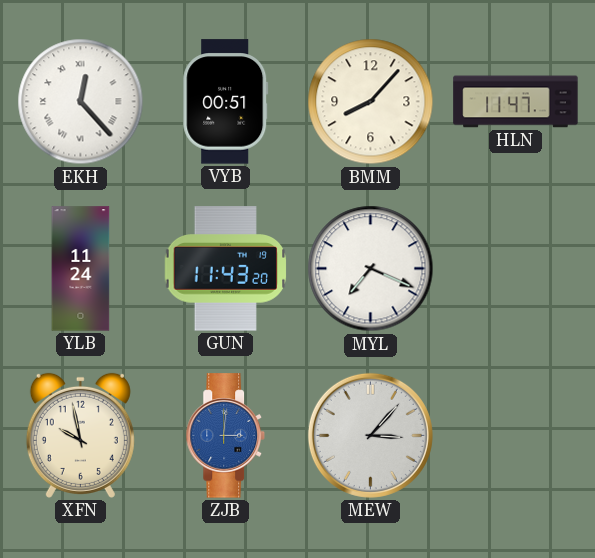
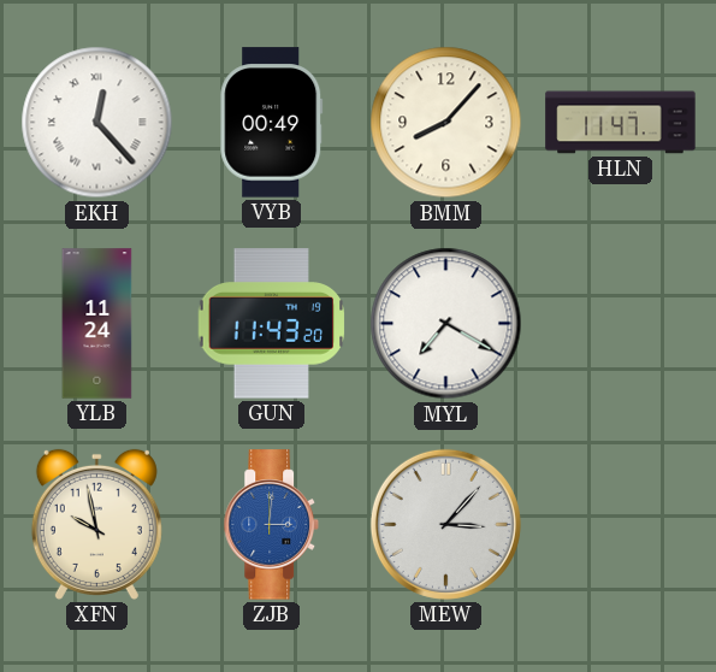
VYB: 00:51 -> 00:49 (272, 123)
MYL: 7:19 -> 7:20 (446, 324)
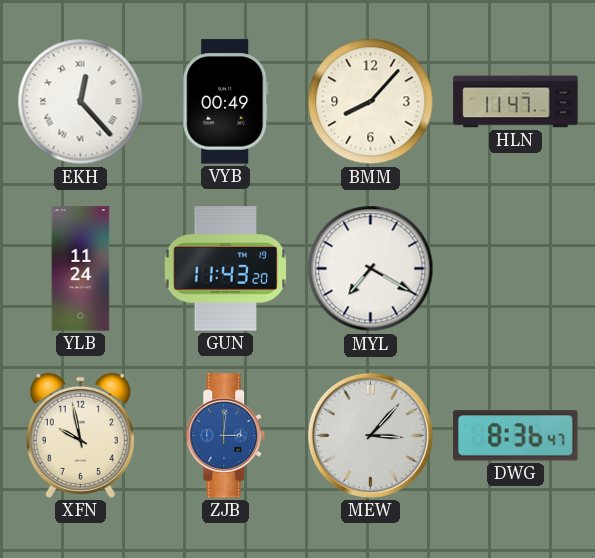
DWG: none -> 8:36 (516, 436)
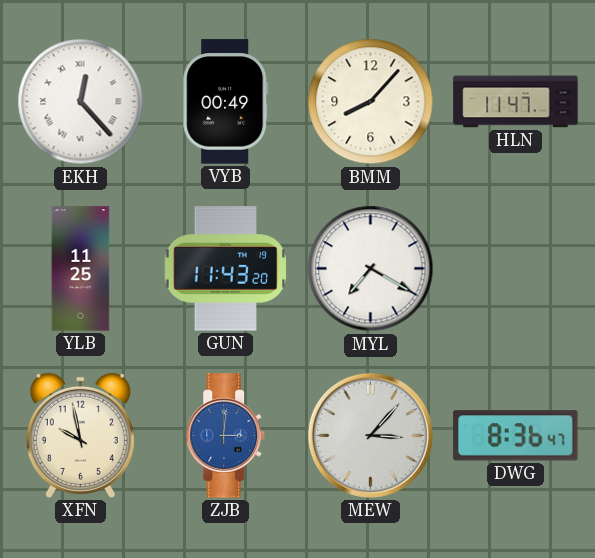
YLB: 11:24 -> 11:25 (81, 269)
